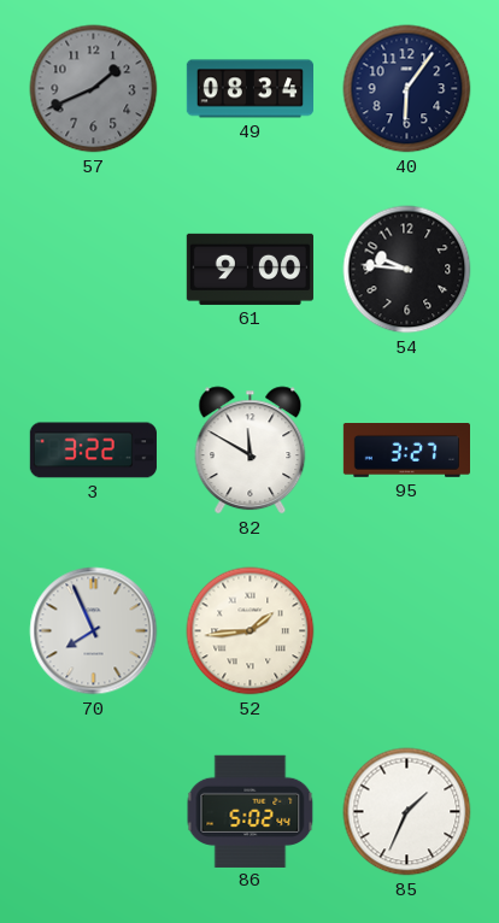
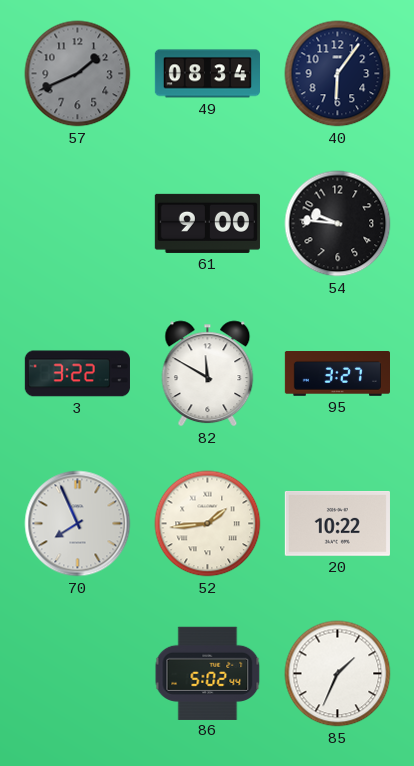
20: none -> 10:22 (337, 524)
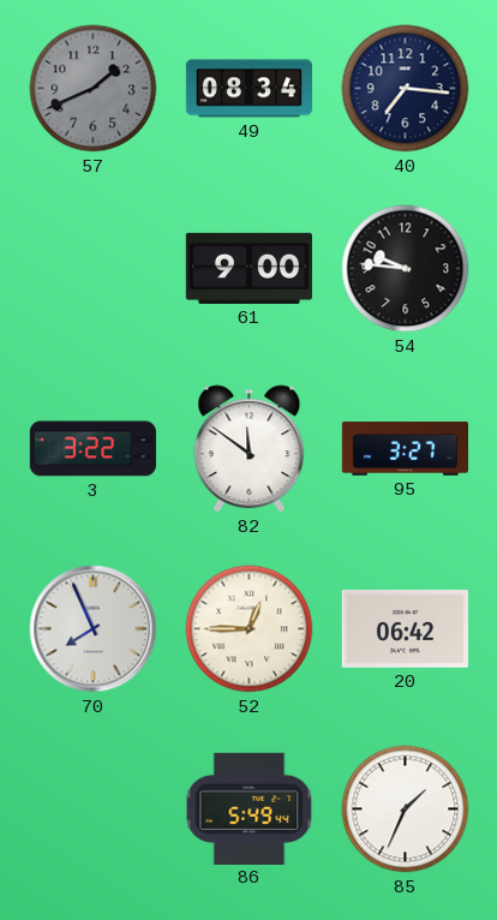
40: 6:06 -> 7:16 (406, 89)
82: 11:50 -> 11:51 (250, 449)
52: 1:44 -> 12:45 (250, 629)
20: 10:22 -> 06:42 (405, 629)
86: 5:02 -> 5:49 (250, 808)
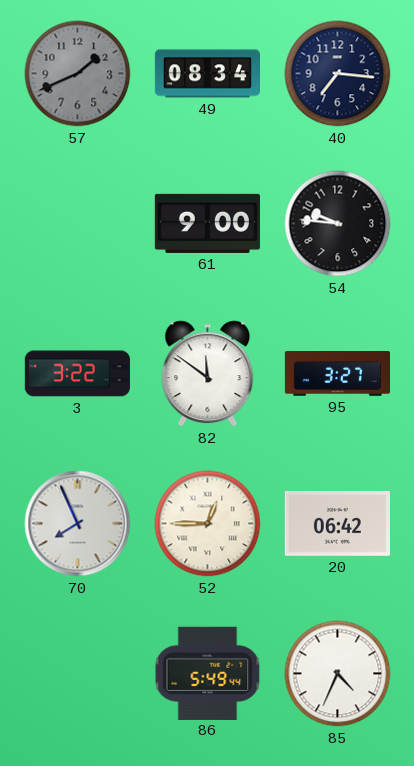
85: 1:34 -> 4:34 (338, 674)
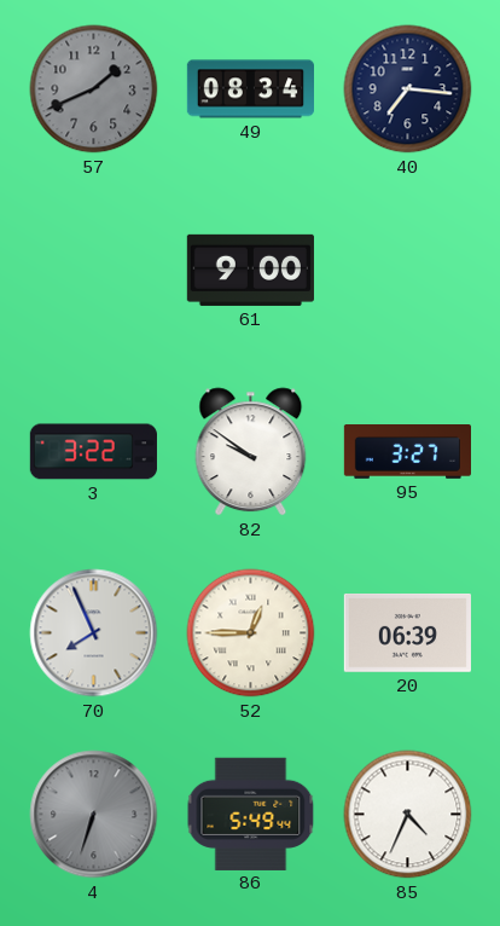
54: 9:46 -> none (338, 224)
82: 11:51 -> 9:51 (251, 452)
20: 06:42 -> 06:39 (407, 633)
4: none -> 6:33 (94, 815)
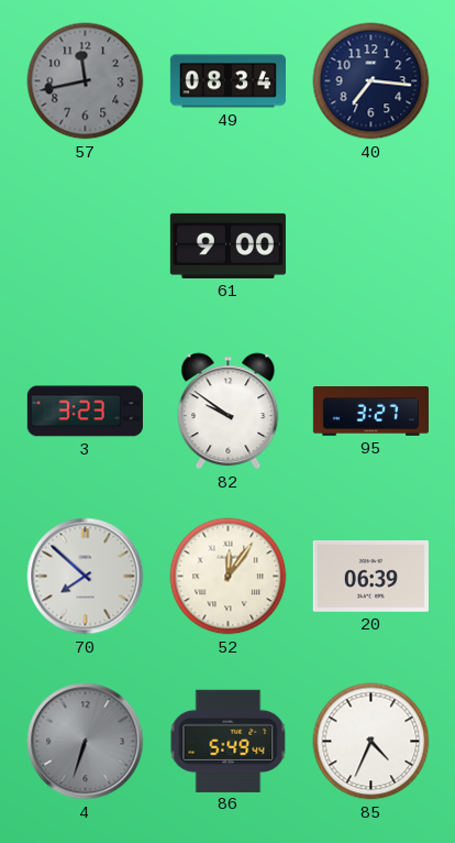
57: 1:41 -> 11:43 (86, 81)
3: 3:22 -> 3:23 (85, 412)
70: 7:56 -> 7:52 (86, 577)
52: 12:45 -> 12:06 (229, 577)
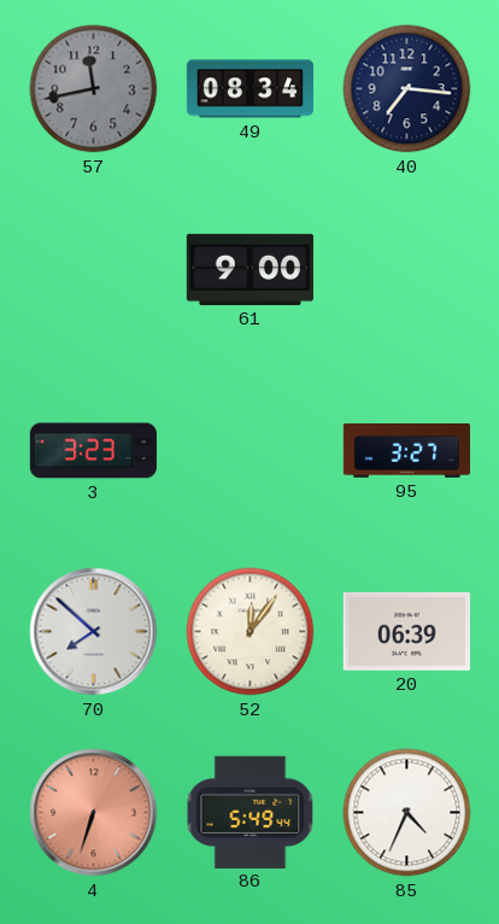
82: 9:51 -> none (229, 412)
4 dial: grey -> salmon (94, 813)
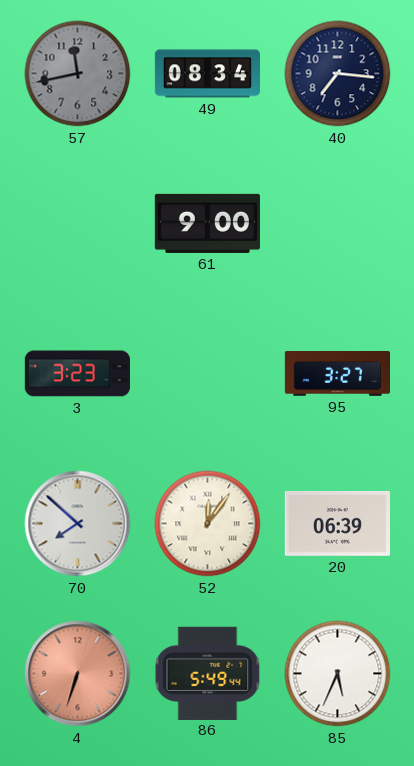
85: 4:34 -> 5:34 (338, 674)
